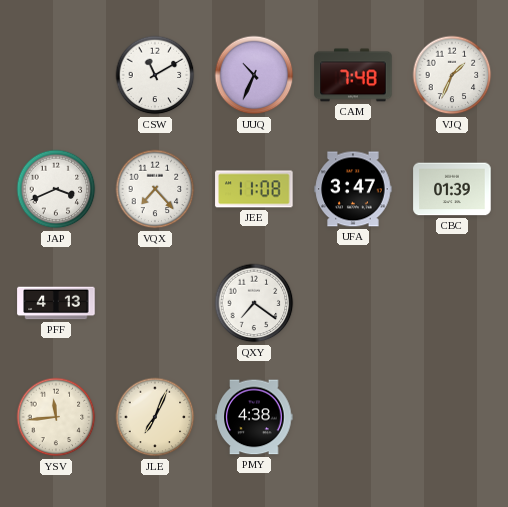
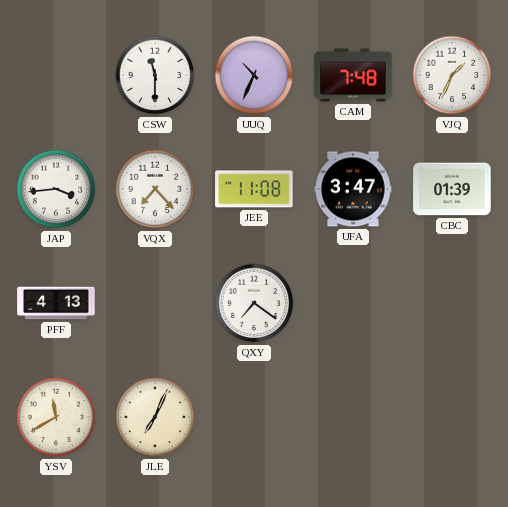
CSW: 11:10 -> 11:30 (155, 75)
JAP: 3:41 -> 3:44 (56, 189)
YSV: 11:44 -> 11:40 (56, 417)
PMY: 4:38 -> none (254, 417)
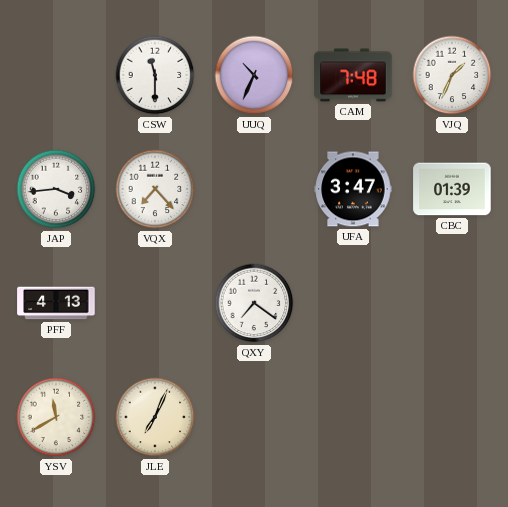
JEE: 11:08 -> none (254, 189)
